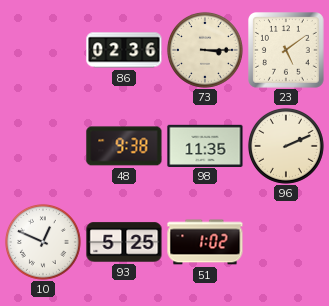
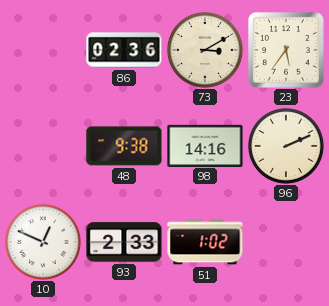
73: 3:15 -> 3:10 (205, 50)
23: 5:09 -> 5:36 (287, 51)
98: 11:35 -> 14:16 (205, 145)
93: 5:25 -> 2:33 (124, 242)
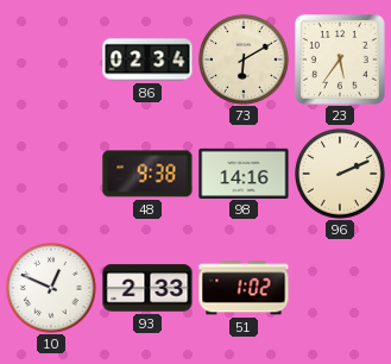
86: 02:36 -> 02:34 (147, 59)
73: 3:10 -> 6:10 (244, 59)
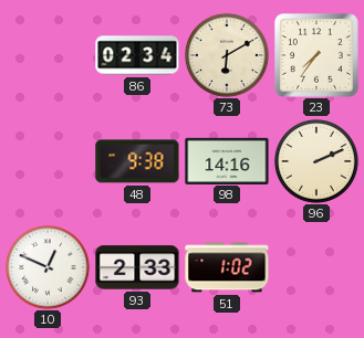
23: 5:36 -> 7:36 (318, 56)
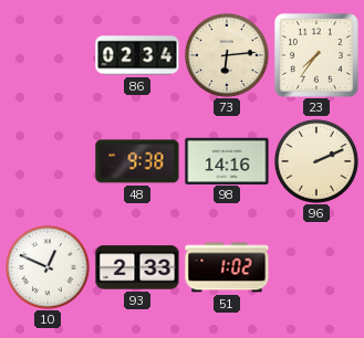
73: 6:10 -> 6:14 (227, 55)
